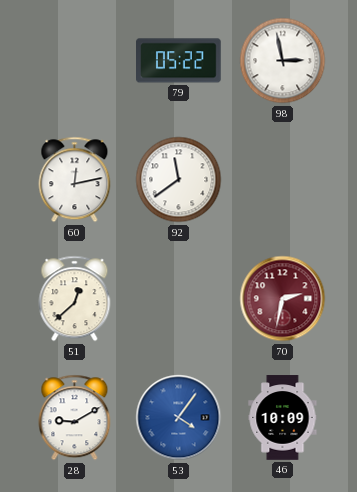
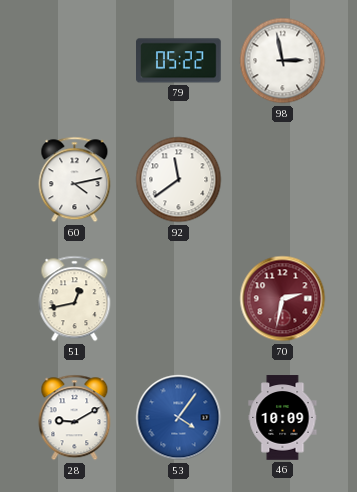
60: 12:13 -> 4:13 (75, 180)
51: 12:38 -> 12:43 (75, 299)
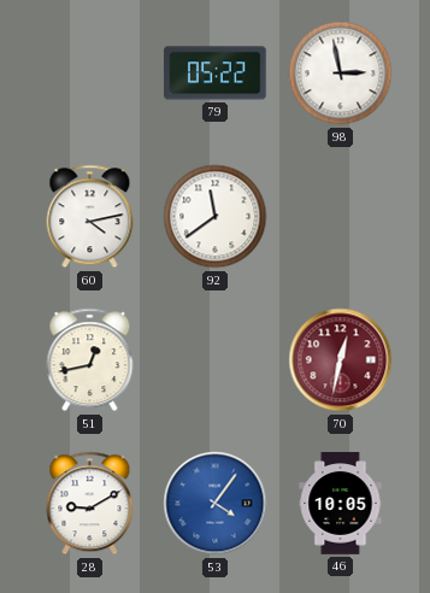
70: 2:32 -> 12:32 (341, 360)
46: 10:09 -> 10:05 (341, 504)
